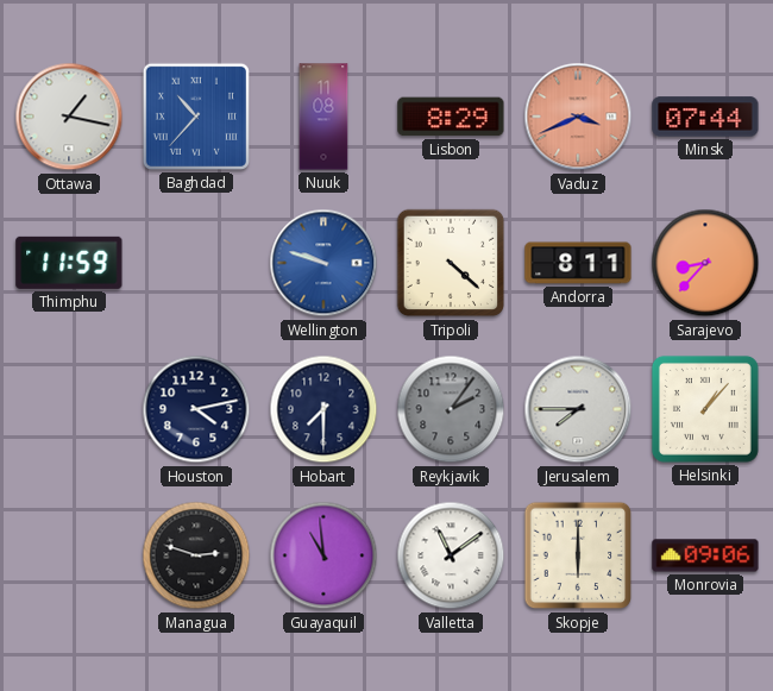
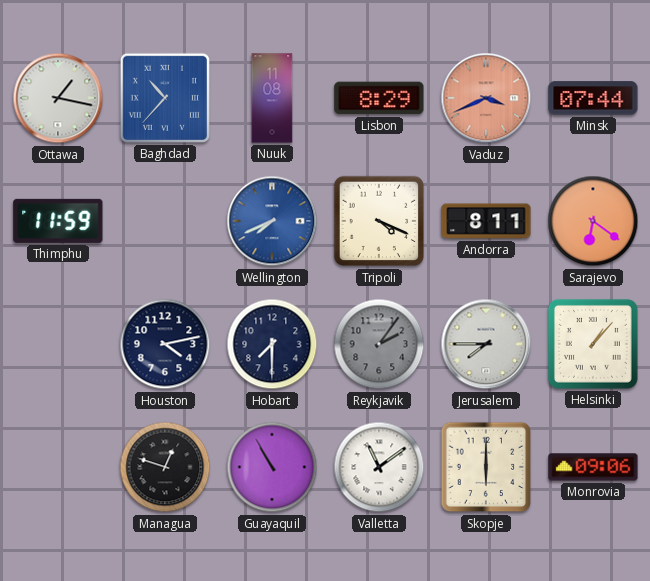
Wellington: 9:48 -> 7:41 (272, 221)
Tripoli: 4:22 -> 4:19 (379, 221)
Sarajevo: 8:37 -> 6:21 (593, 221)
Managua: 2:48 -> 12:48 (165, 467)
Guayaquil: 10:59 -> 10:55 (272, 467)
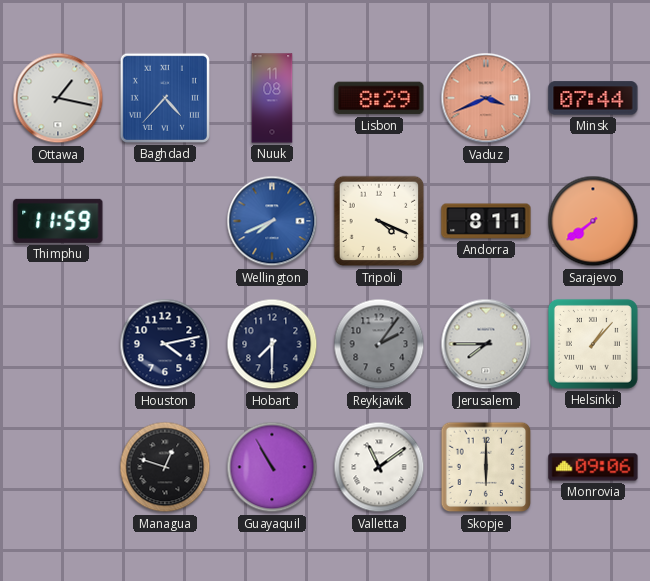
Baghdad: 10:37 -> 4:37 (165, 98)
Sarajevo: 6:21 -> 7:39 (593, 221)
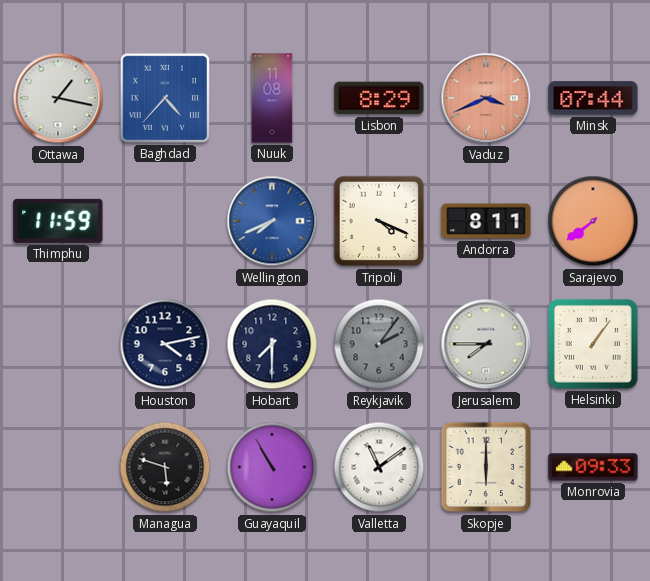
Helsinki: 1:07 -> 1:06 (593, 344)
Managua: 12:48 -> 5:48 (165, 467)
Monrovia: 09:06 -> 09:33 (593, 467)
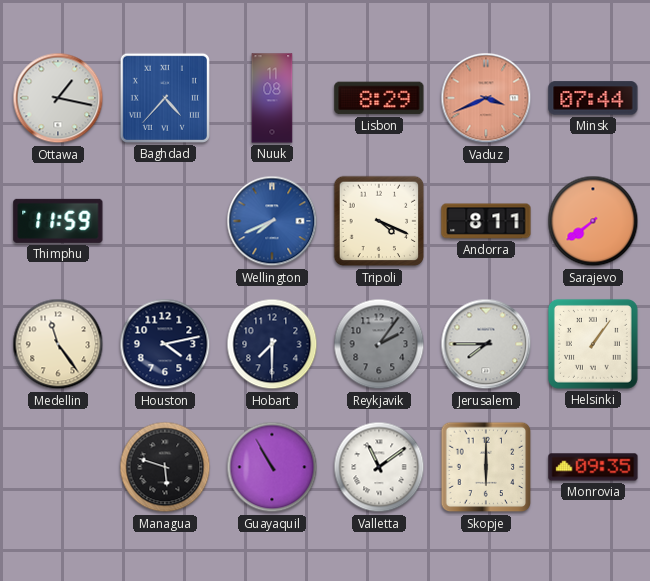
Medellin: none -> 11:24 (58, 344)
Monrovia: 09:33 -> 09:35 (593, 467)
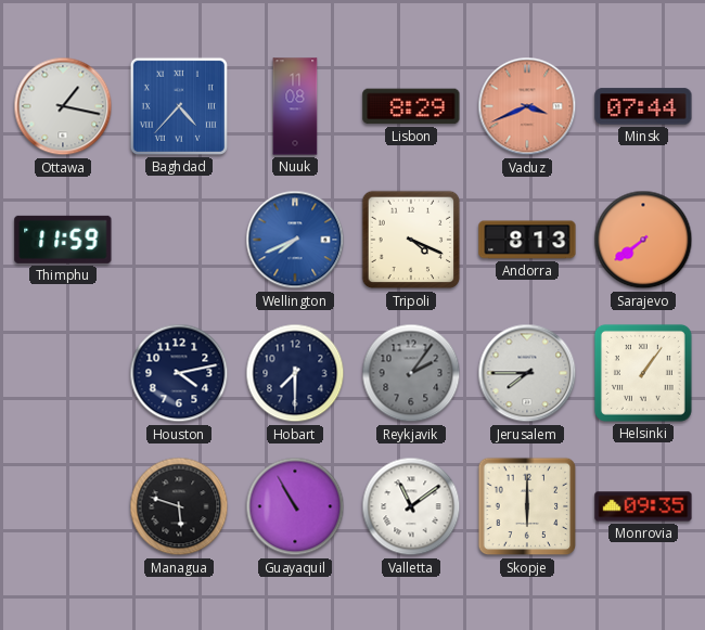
Andorra: 8:11 -> 8:13 (527, 240)
Medellin: 11:24 -> none (58, 344)
